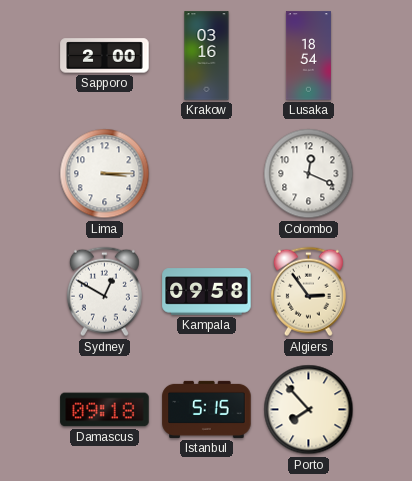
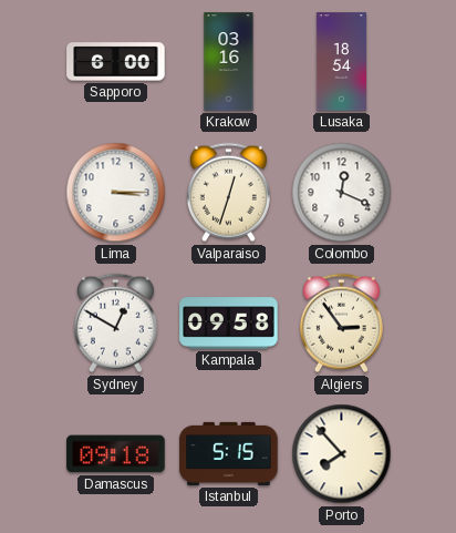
Sapporo: 2:00 -> 6:00 (116, 62)
Valparaiso: none -> 12:33 (228, 193)
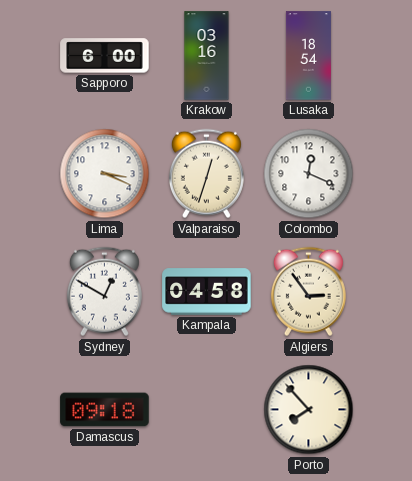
Lima: 3:15 -> 3:19 (105, 174)
Kampala: 09:58 -> 04:58 (207, 292)
Istanbul: 5:15 -> none (229, 453)
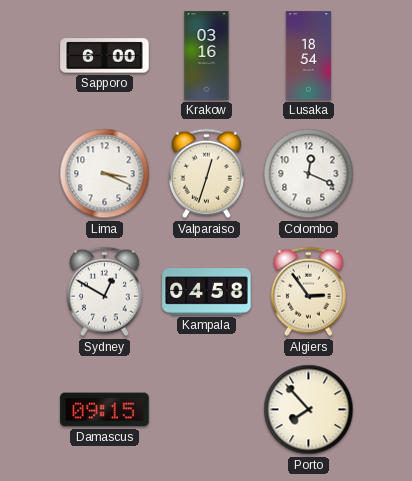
Damascus: 09:18 -> 09:15 (105, 410)
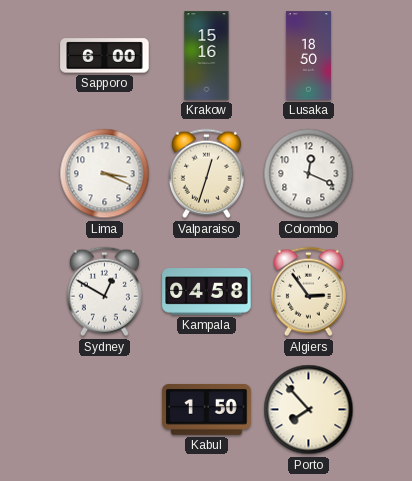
Krakow: 03:16 -> 15:16 (207, 56)
Lusaka: 18:54 -> 18:50 (308, 56)
Damascus: 09:15 -> none (105, 410)
Kabul: none -> 1:50 (207, 409)
